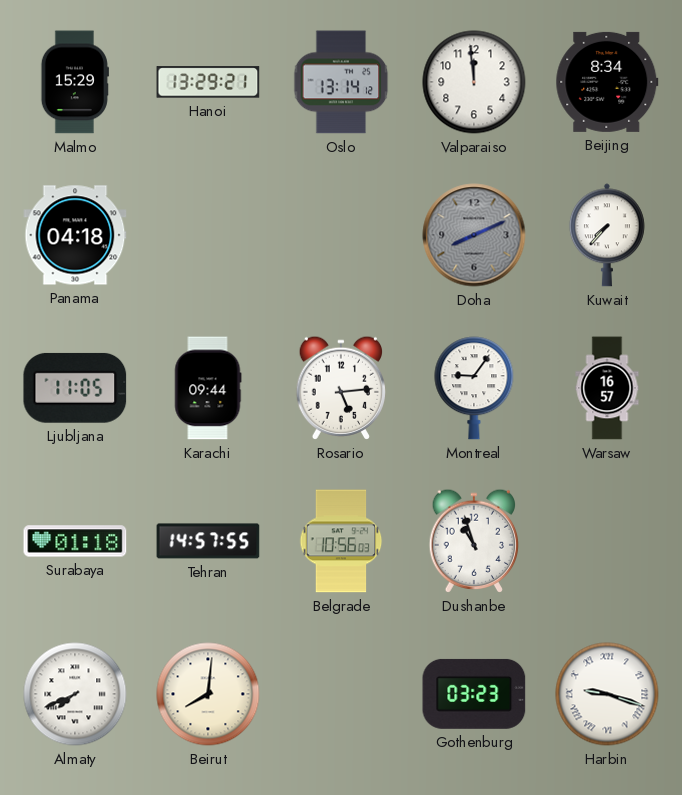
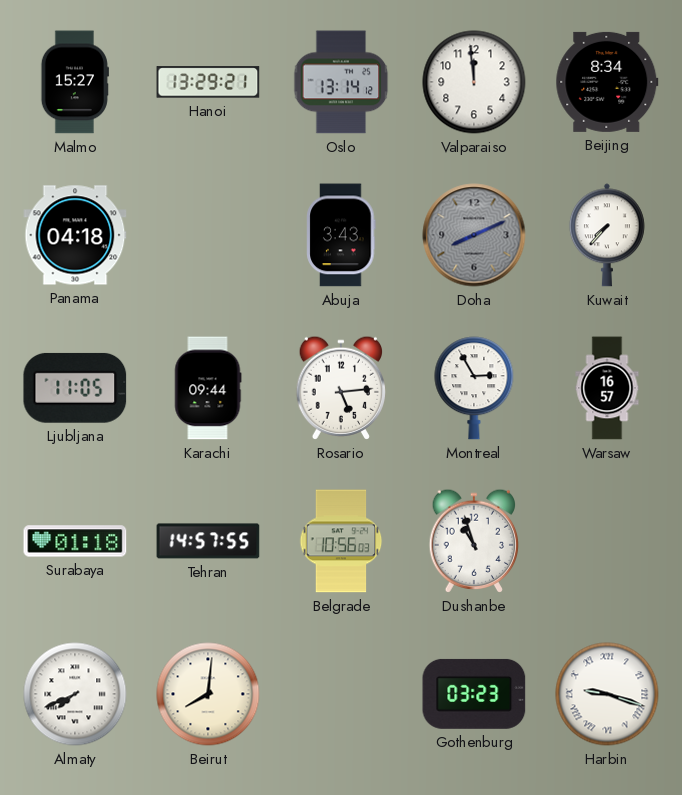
Malmo: 15:29 -> 15:27 (75, 82)
Abuja: none -> 3:43 (341, 235)
Montreal: 9:06 -> 2:55 (474, 388)
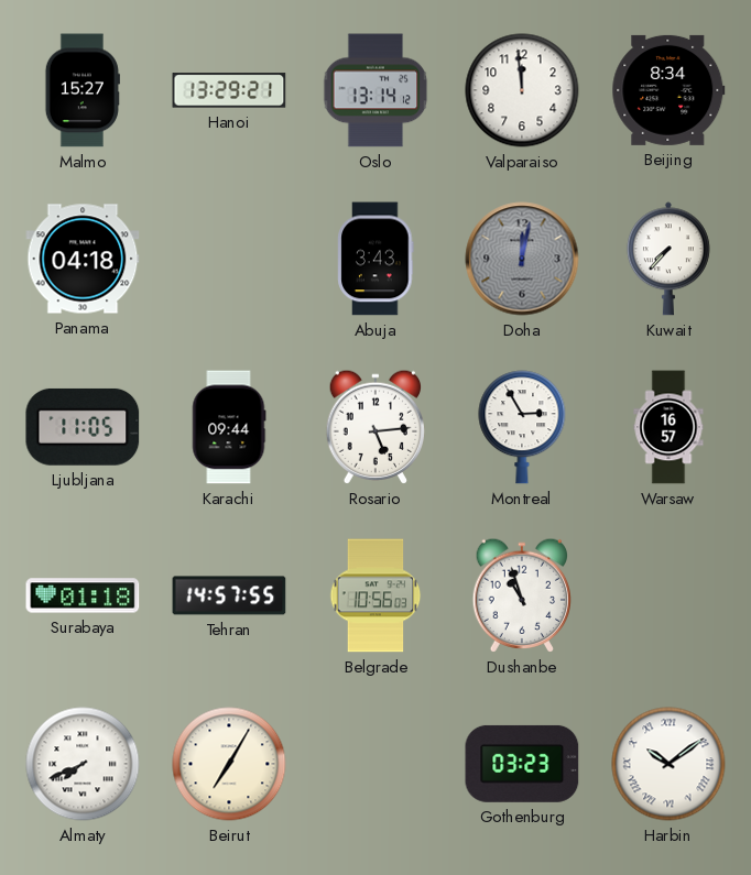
Doha: 8:11 -> 12:02 (522, 259)
Beirut: 8:01 -> 7:05 (229, 764)
Harbin: 9:18 -> 10:09 (668, 764)
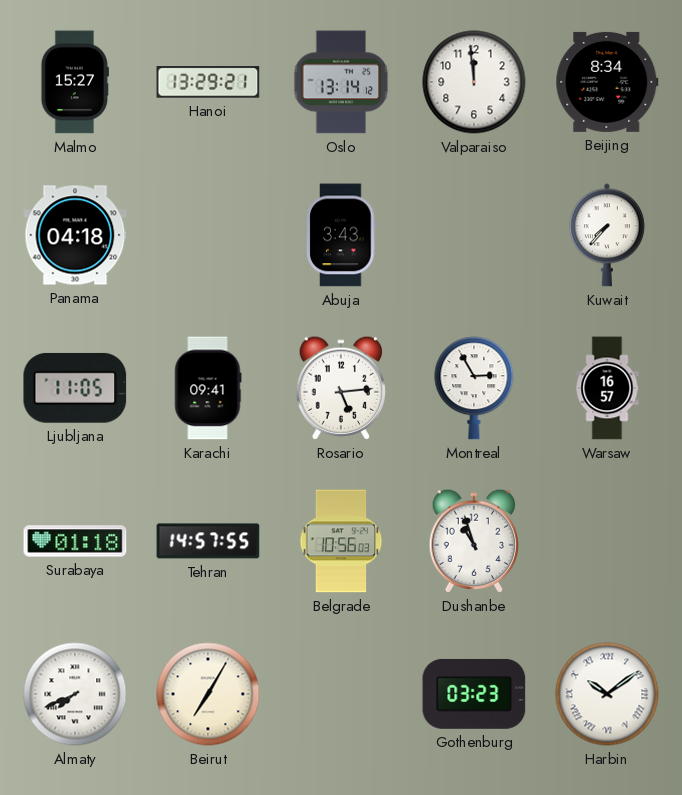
Doha: 12:02 -> none (522, 259)
Karachi: 09:44 -> 09:41 (208, 388)
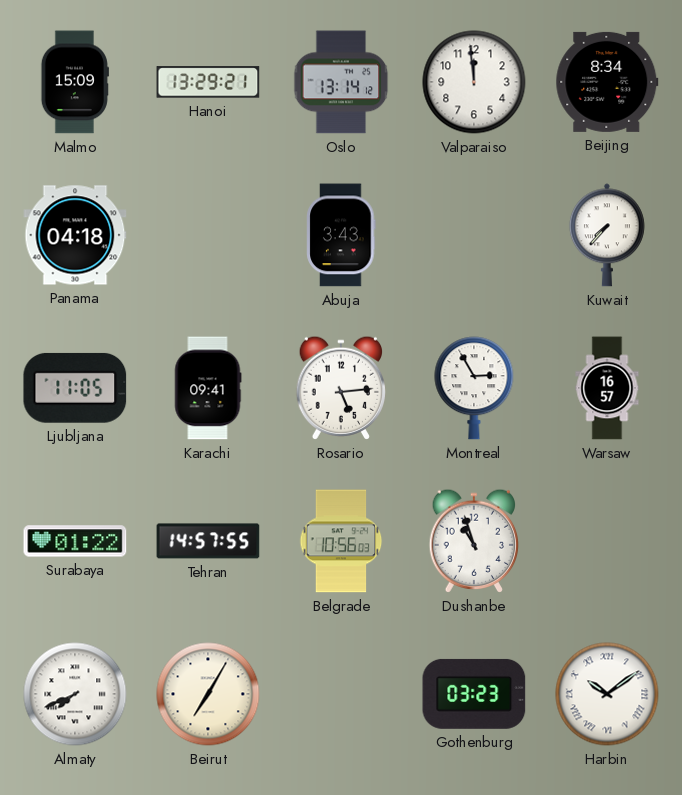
Malmo: 15:27 -> 15:09 (75, 82)
Surabaya: 01:18 -> 01:22 (75, 541)
